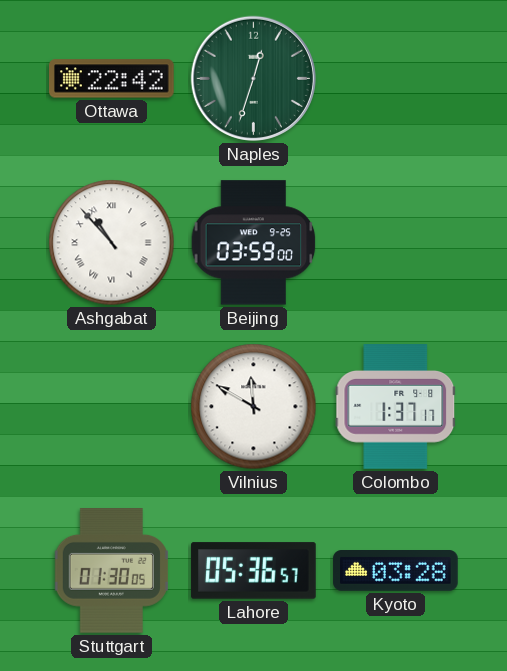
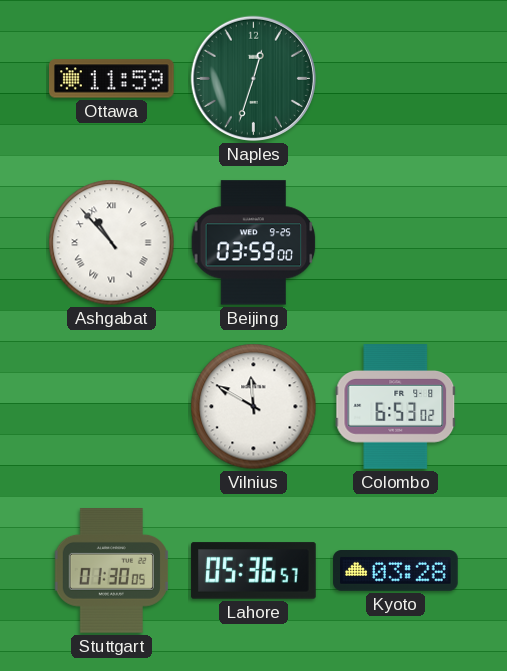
Ottawa: 22:42 -> 11:59 (112, 79)
Colombo: 1:37 -> 6:53 (396, 407)
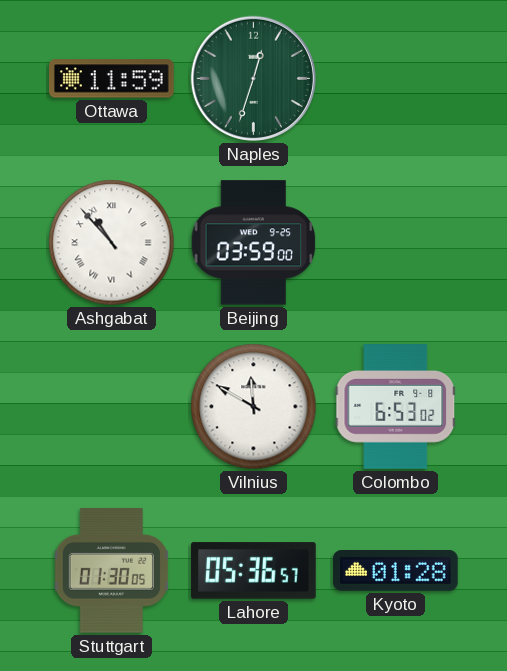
Kyoto: 03:28 -> 01:28 (396, 571)
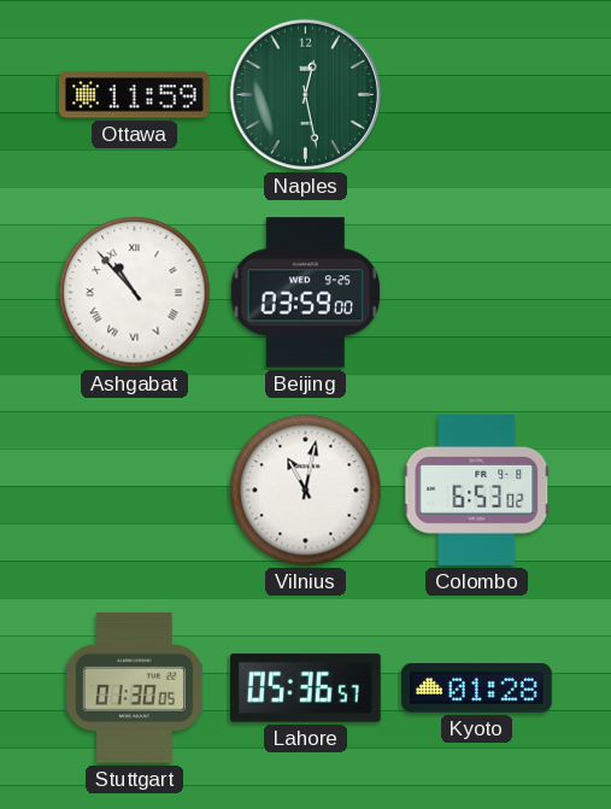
Naples: 12:33 -> 12:28 (305, 94)
Vilnius: 11:50 -> 11:02 (306, 491)
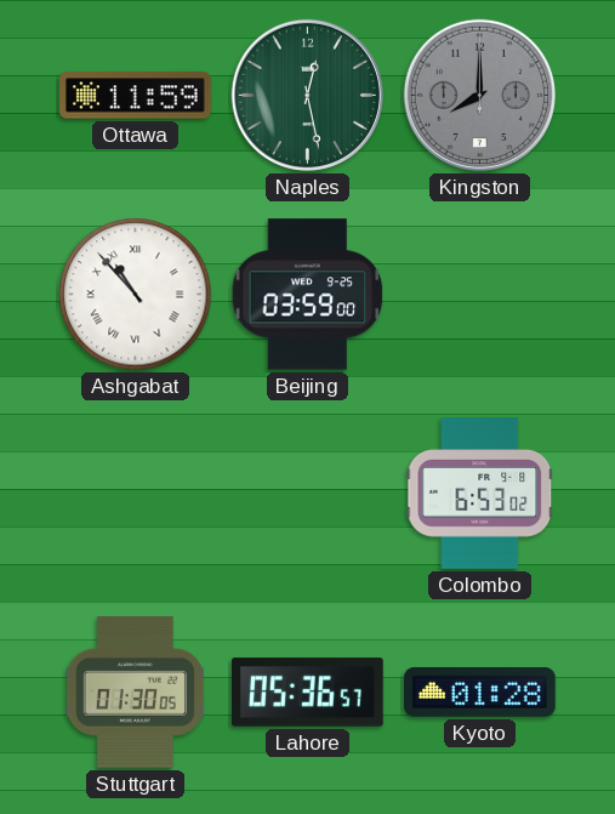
Kingston: none -> 8:00 (479, 95)
Vilnius: 11:02 -> none (306, 491)
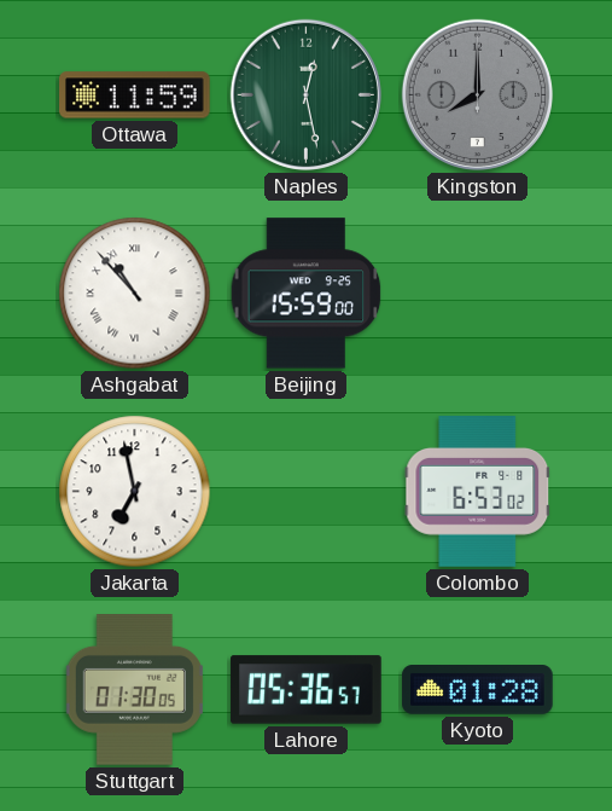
Beijing: 03:59 -> 15:59 (307, 294)
Jakarta: none -> 6:58 (135, 492)
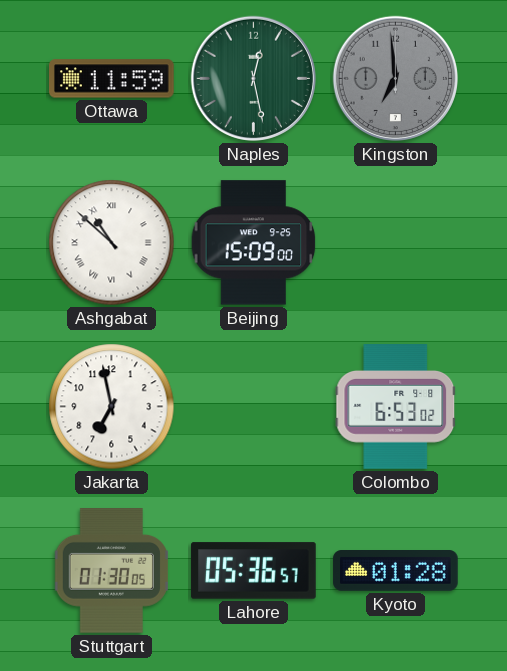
Kingston: 8:00 -> 6:59 (395, 78)
Ashgabat: 10:53 -> 10:52 (112, 243)
Beijing: 15:59 -> 15:09 (254, 243)
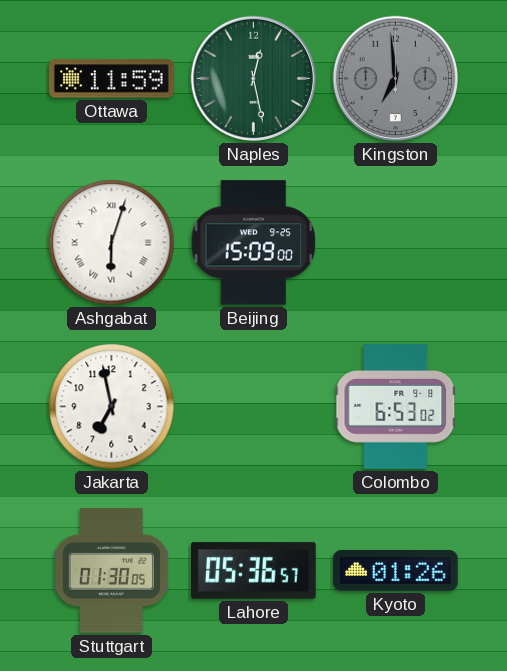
Ashgabat: 10:52 -> 6:03 (112, 243)
Kyoto: 01:28 -> 01:26 (396, 571)
